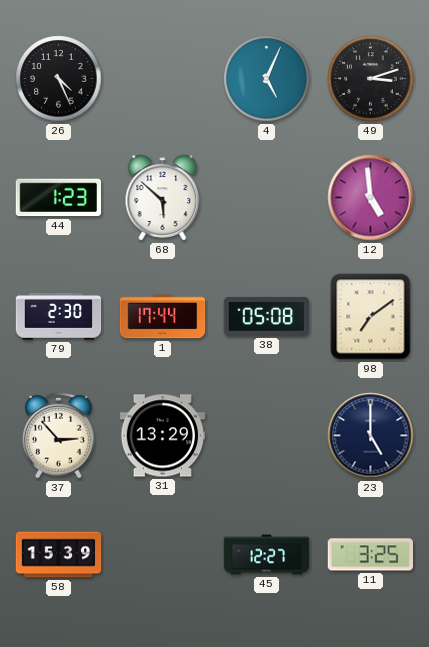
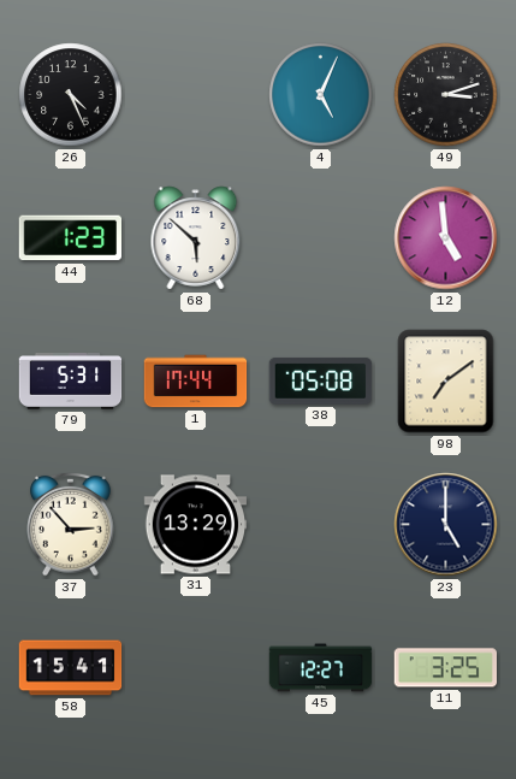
79: 2:30 -> 5:31 (71, 382)
58: 15:39 -> 15:41 (71, 668)
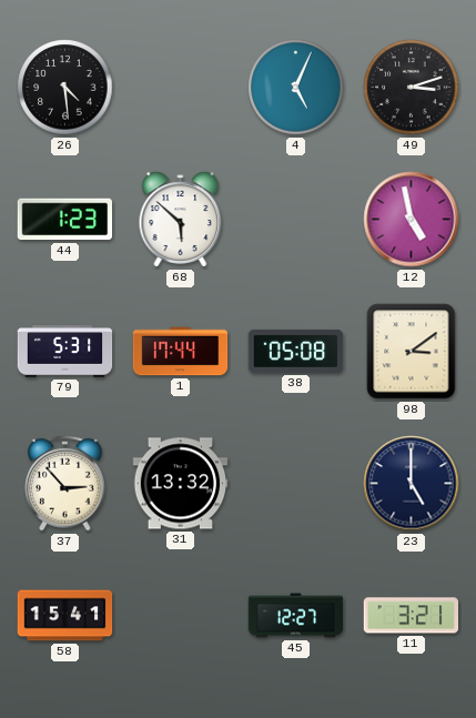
26: 4:26 -> 4:29 (65, 88)
12: 4:59 -> 4:58 (412, 220)
98: 7:09 -> 3:09 (412, 352)
31: 13:29 -> 13:32 (181, 484)
11: 3:25 -> 3:21 (411, 616)
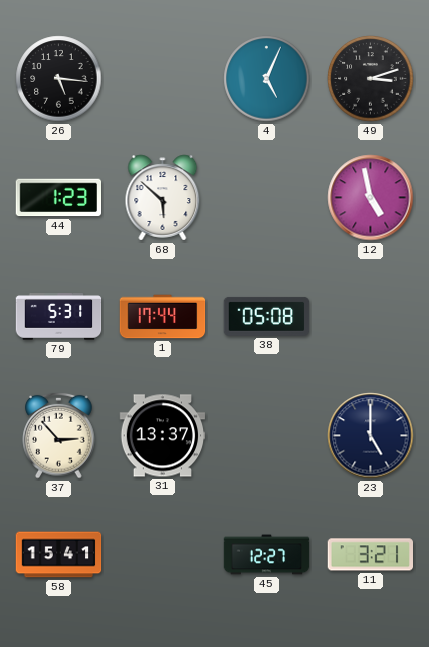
26: 4:29 -> 5:16 (59, 79)
98: 3:09 -> none (412, 352)
31: 13:32 -> 13:37 (163, 436)
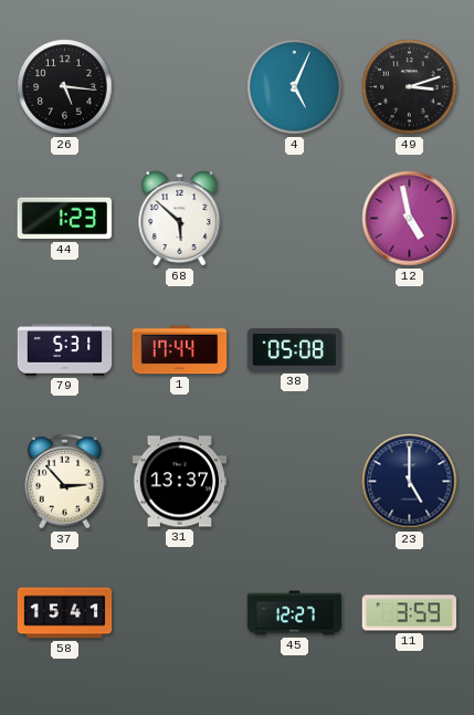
11: 3:21 -> 3:59 (409, 613)
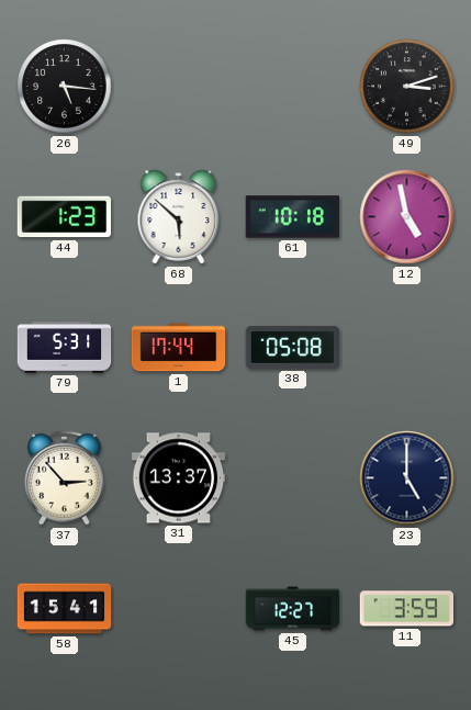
4: 5:04 -> none (295, 87)
61: none -> 10:18 (293, 217)
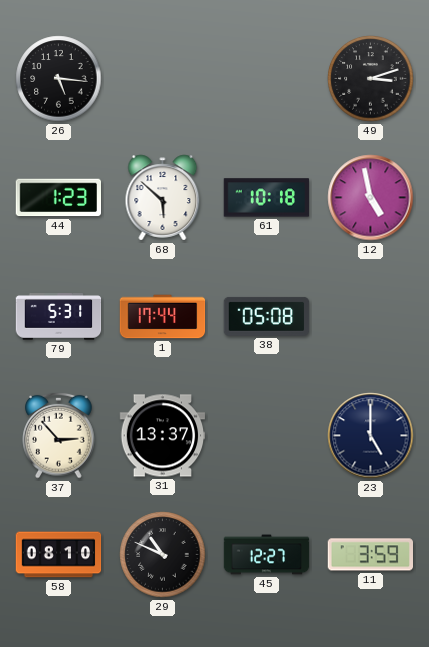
58: 15:41 -> 08:10 (59, 555)
29: none -> 10:49 (163, 555)
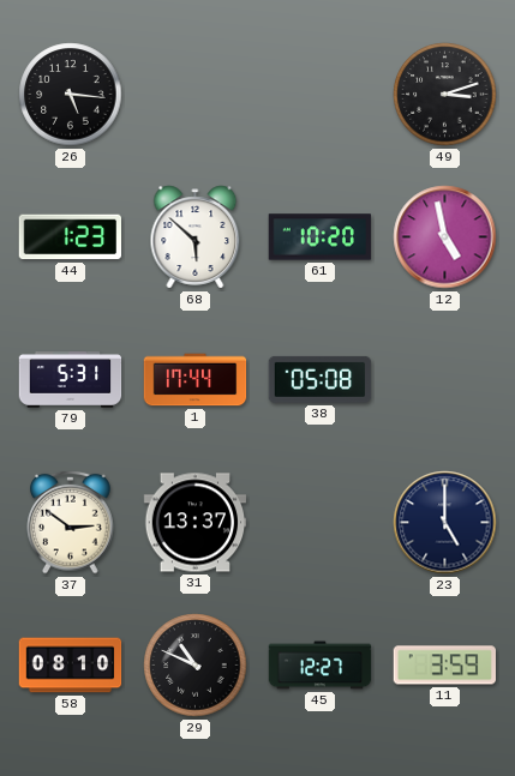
61: 10:18 -> 10:20 (321, 237)
37: 2:53 -> 2:51 (71, 522)
